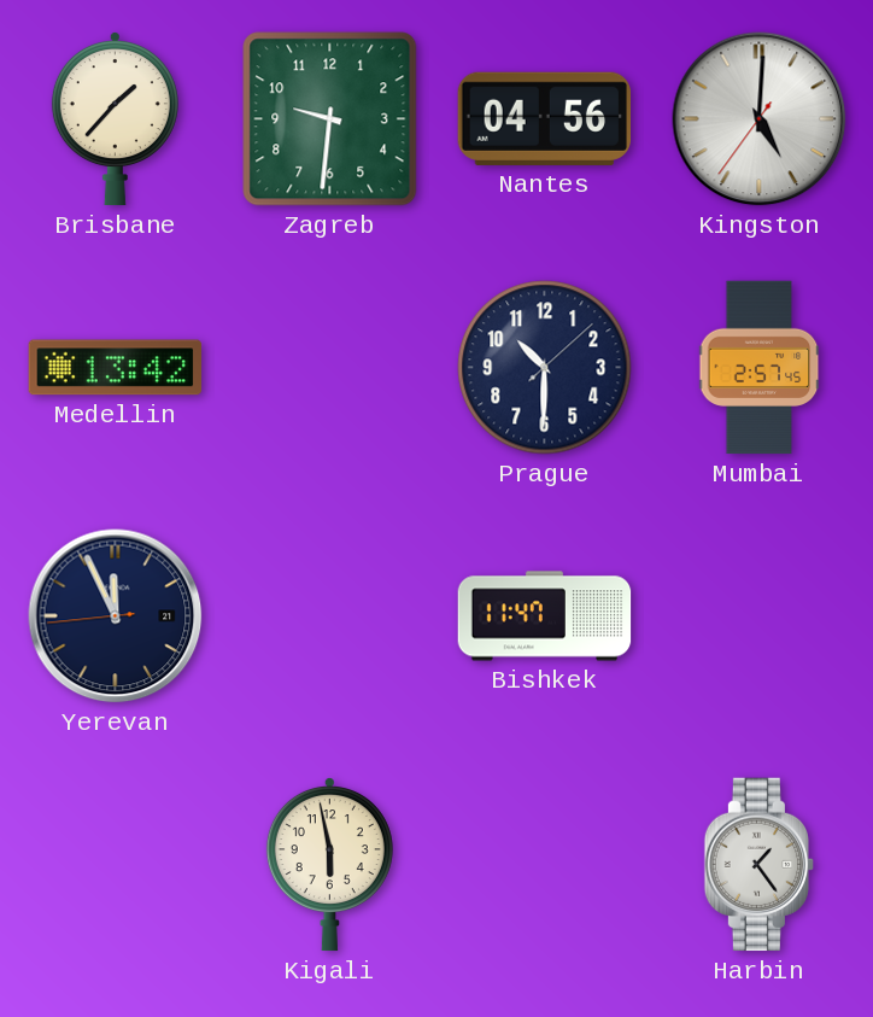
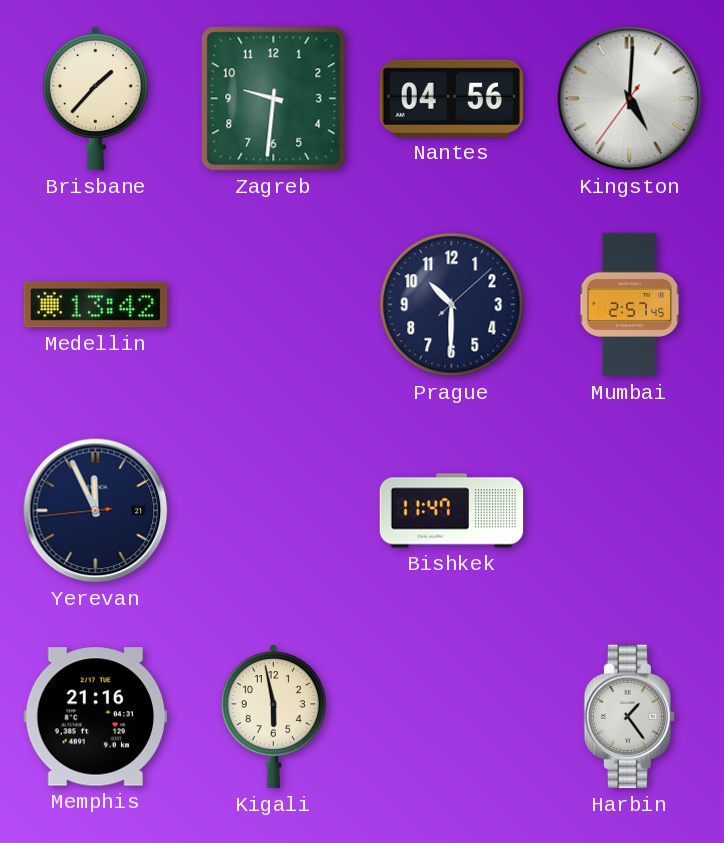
Memphis: none -> 21:16 (96, 717)
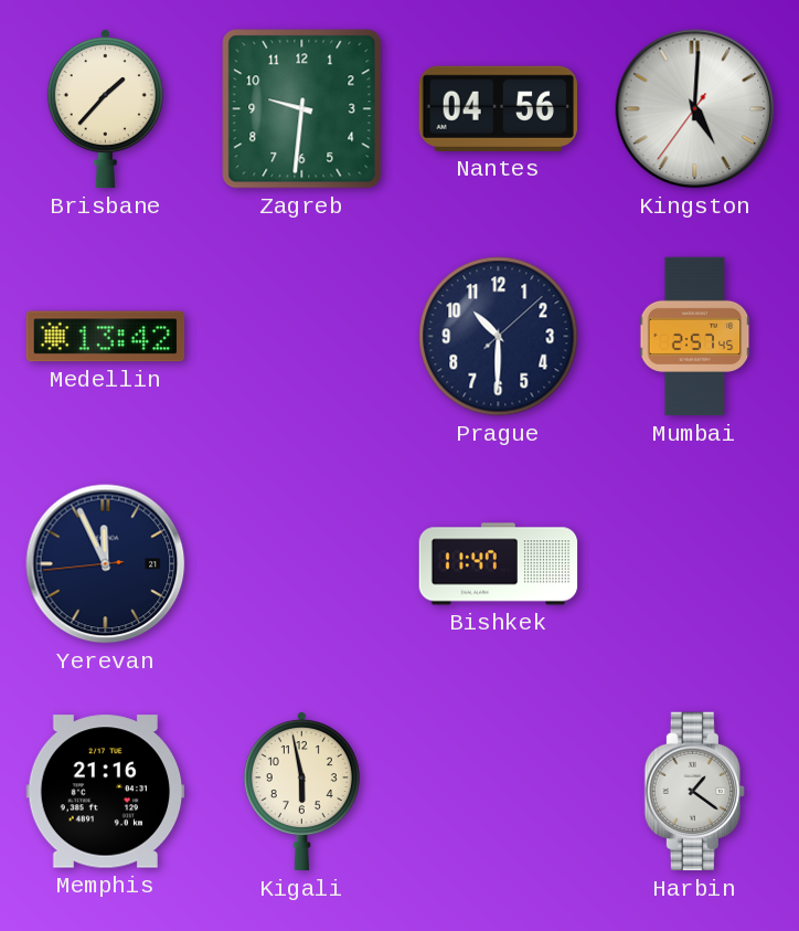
Harbin: 1:24 -> 1:21 (695, 792)
